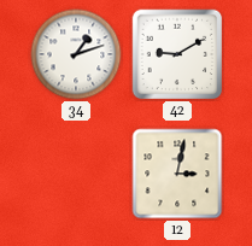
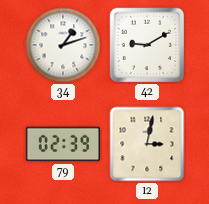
79: none -> 02:39 (62, 144)
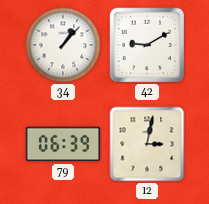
34: 1:12 -> 1:07 (63, 45)
79: 02:39 -> 06:39 (62, 144)
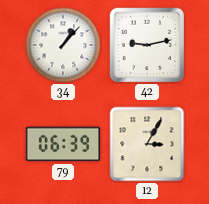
42: 9:10 -> 9:13 (147, 45)
12: 3:02 -> 3:05 (147, 144)
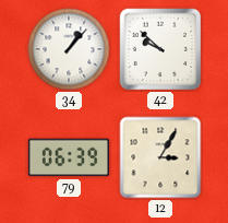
42: 9:13 -> 9:52 (160, 49)
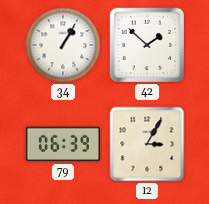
34: 1:07 -> 1:05 (63, 45)
42: 9:52 -> 1:52 (147, 45)
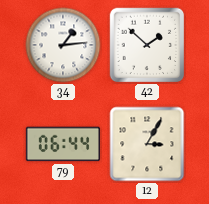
34: 1:05 -> 1:14 (63, 45)
79: 06:39 -> 06:44 (62, 144)
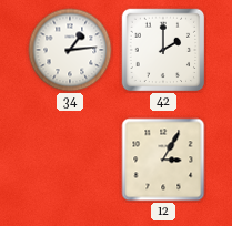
42: 1:52 -> 2:00 (163, 50)
79: 06:44 -> none (62, 144)
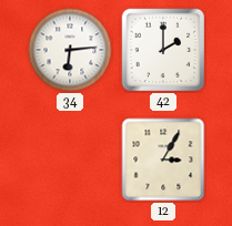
34: 1:14 -> 6:14 (70, 50)
